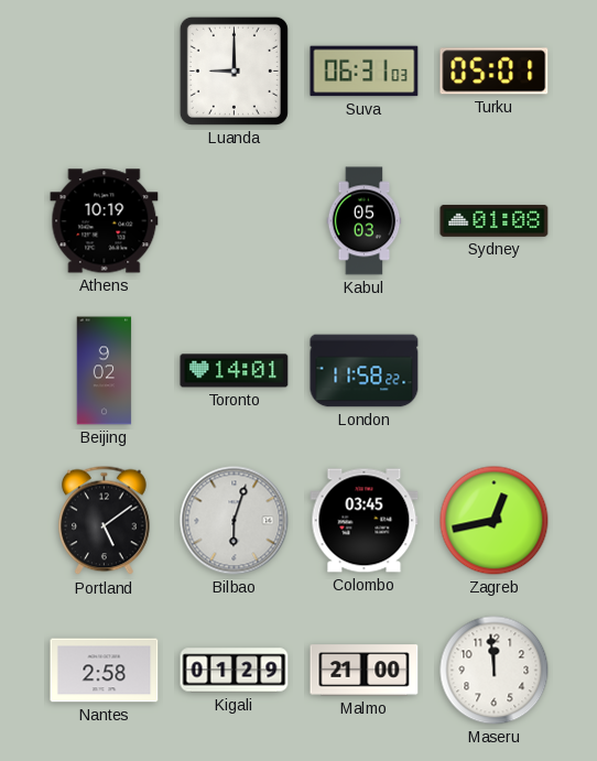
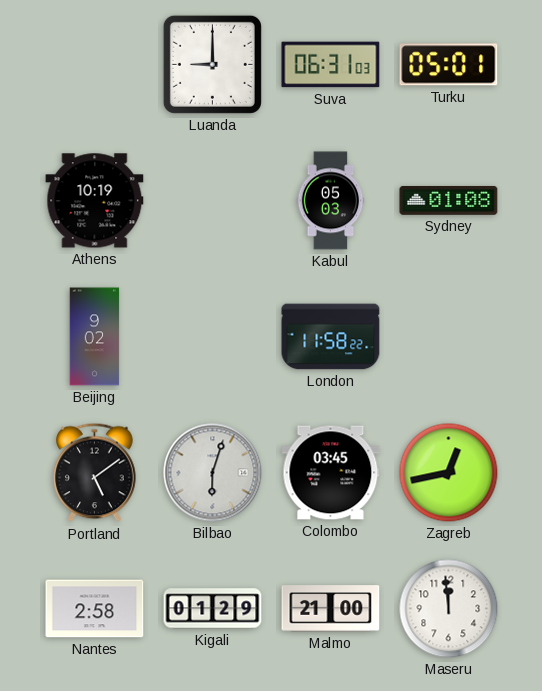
Toronto: 14:01 -> none (235, 371)
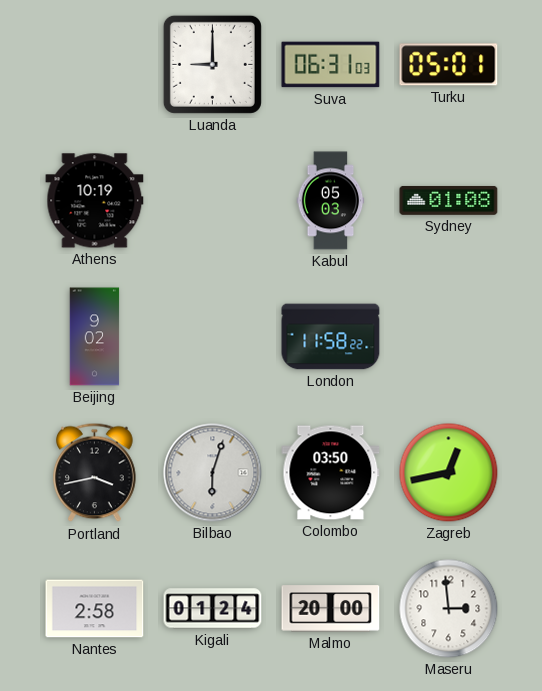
Portland: 5:09 -> 3:43 (95, 473)
Colombo: 03:45 -> 03:50 (331, 473)
Kigali: 01:29 -> 01:24 (213, 609)
Malmo: 21:00 -> 20:00 (331, 609)
Maseru: 11:59 -> 2:59 (449, 609)
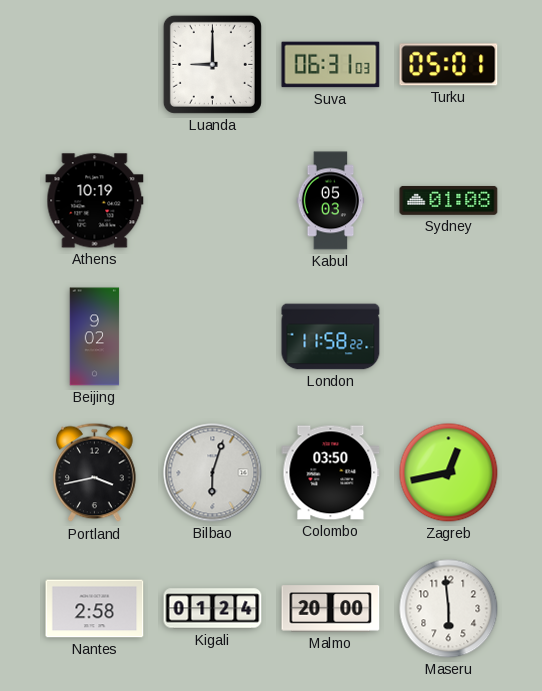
Maseru: 2:59 -> 5:59 (449, 609)
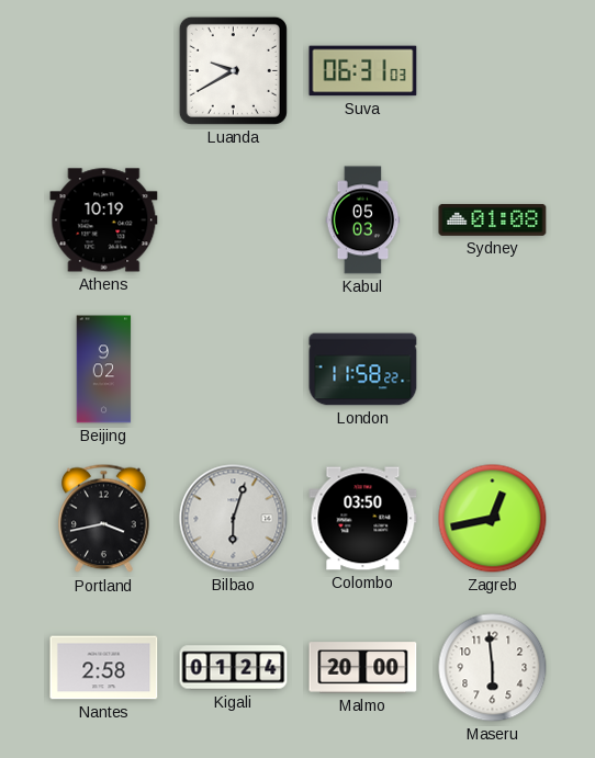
Luanda: 9:00 -> 9:40 (233, 70)
Turku: 05:01 -> none (449, 65)
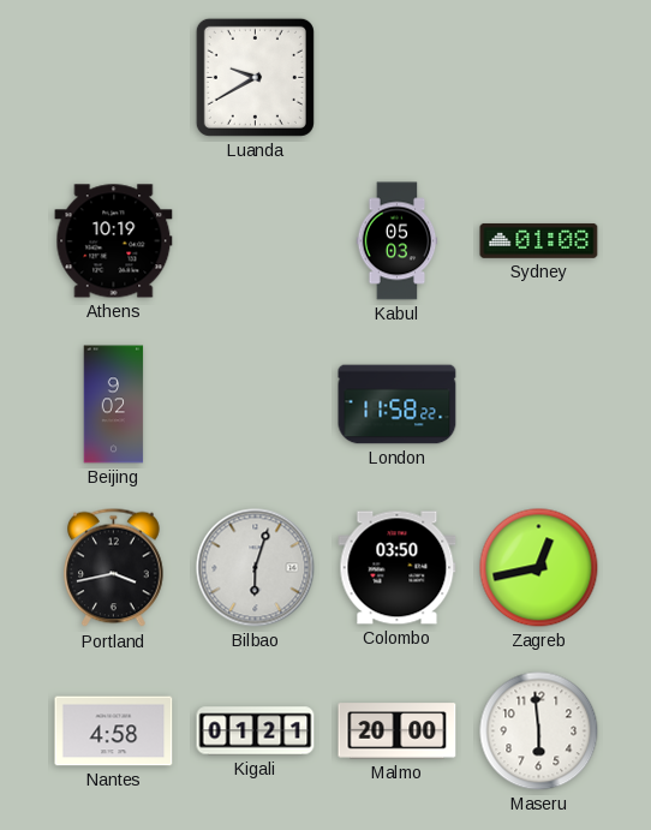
Suva: 06:31 -> none (363, 71)
Nantes: 2:58 -> 4:58 (114, 732)
Kigali: 01:24 -> 01:21 (256, 732)
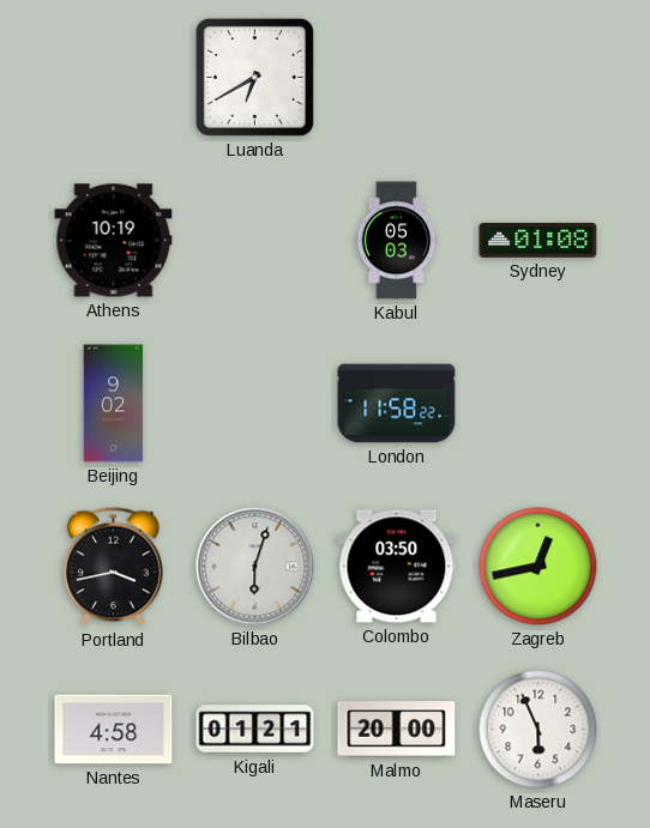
Luanda: 9:40 -> 6:40 (254, 77)
Maseru: 5:59 -> 5:56 (538, 730)
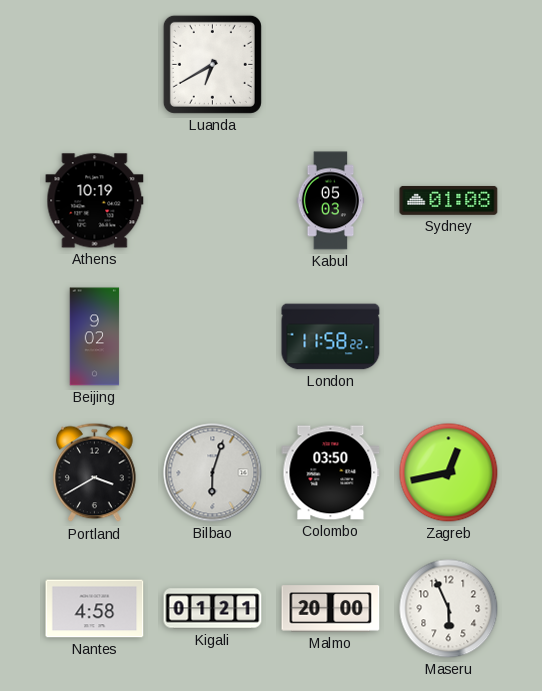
Portland: 3:43 -> 3:40 (95, 473)
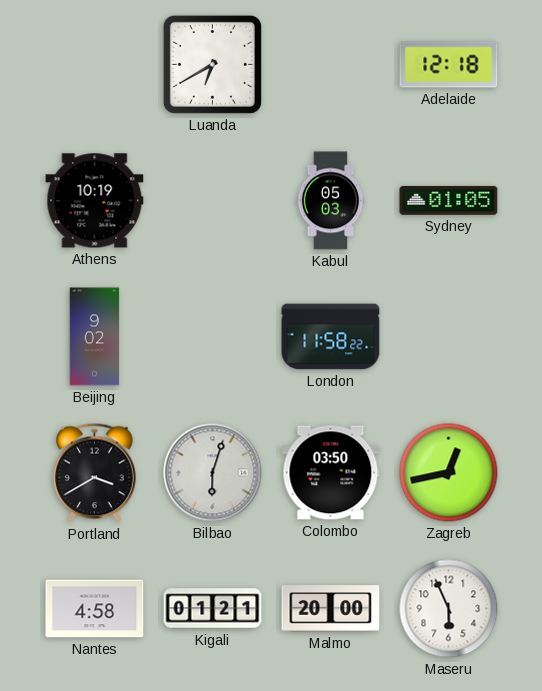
Adelaide: none -> 12:18 (449, 65)
Sydney: 01:08 -> 01:05 (449, 201)
